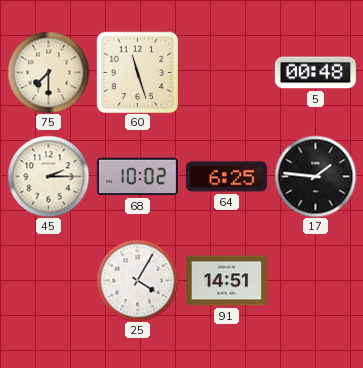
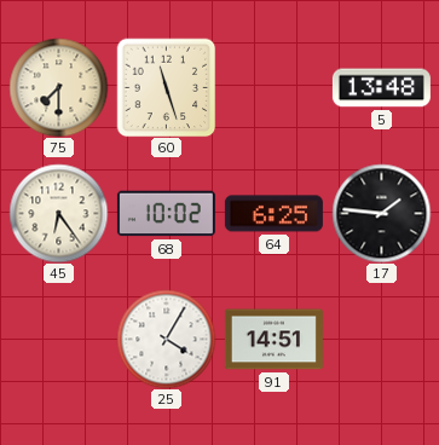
5: 00:48 -> 13:48 (381, 88)
45: 2:15 -> 6:24 (58, 213)
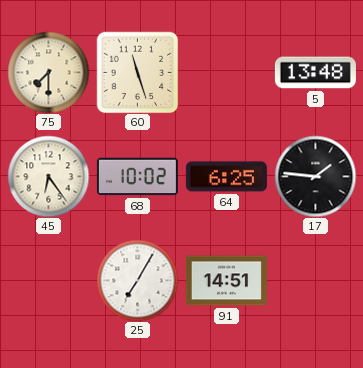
25: 4:05 -> 7:05 (137, 280)
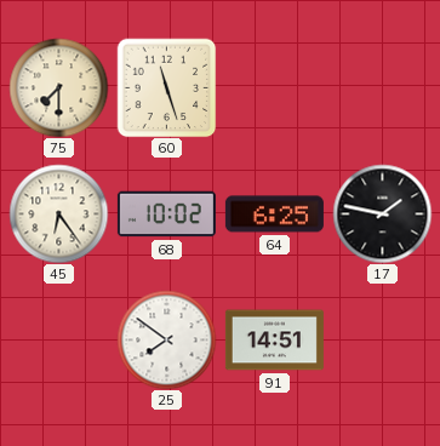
5: 13:48 -> none (315, 73)
17: 1:46 -> 1:47 (382, 213)
25: 7:05 -> 7:51 (166, 339)
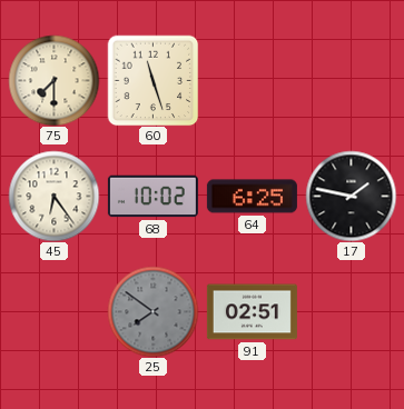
25 dial: white -> grey (152, 311)
91: 14:51 -> 02:51 (252, 312)
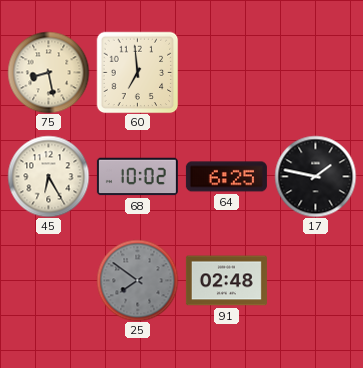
75: 7:30 -> 8:28 (48, 72)
60: 11:27 -> 6:59 (137, 72)
45: 6:24 -> 6:25 (48, 176)
91: 02:51 -> 02:48 (226, 281)
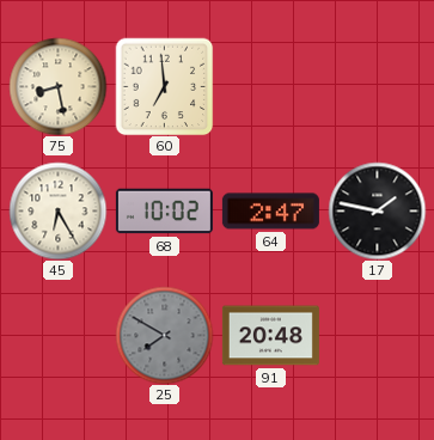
64: 6:25 -> 2:47 (270, 212)
25: 7:51 -> 7:50 (164, 335)
91: 02:48 -> 20:48 (270, 336)
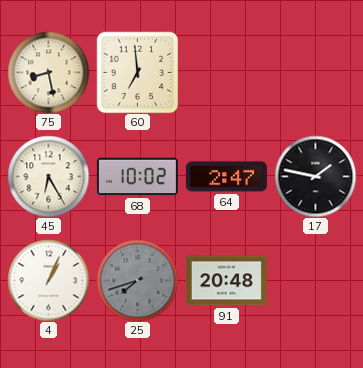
4: none -> 1:04 (48, 280)
25: 7:50 -> 7:42 (137, 280)
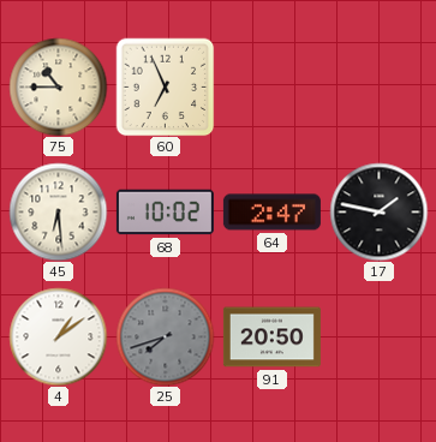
75: 8:28 -> 10:45 (58, 86)
60: 6:59 -> 6:56 (165, 86)
45: 6:25 -> 6:29 (58, 211)
4: 1:04 -> 1:09 (58, 336)
91: 20:48 -> 20:50 (271, 338)
